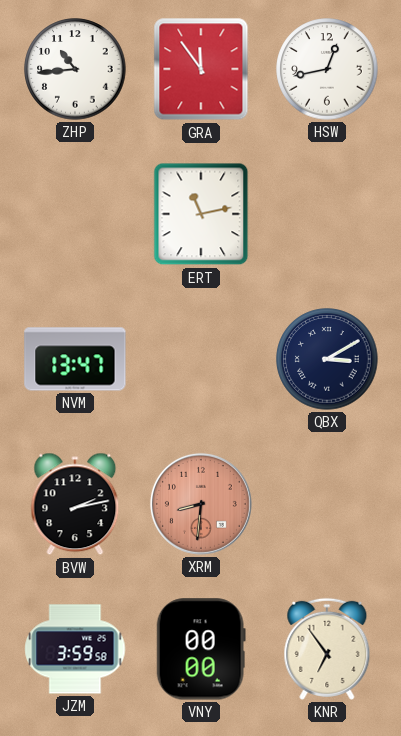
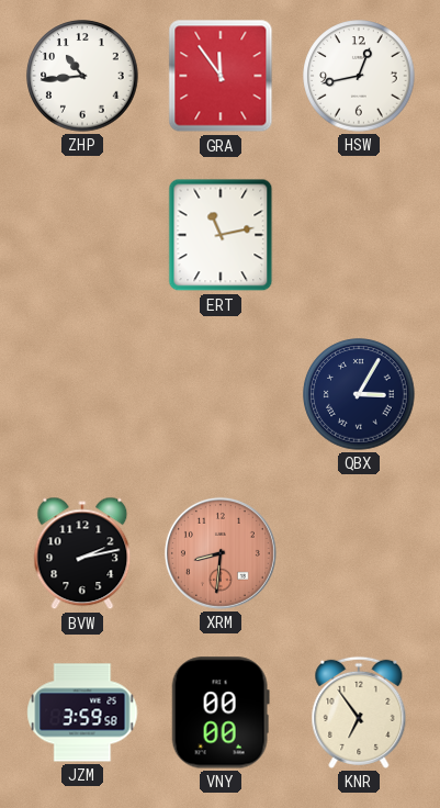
NVM: 13:47 -> none (75, 359)
QBX: 3:10 -> 3:05 (359, 394)
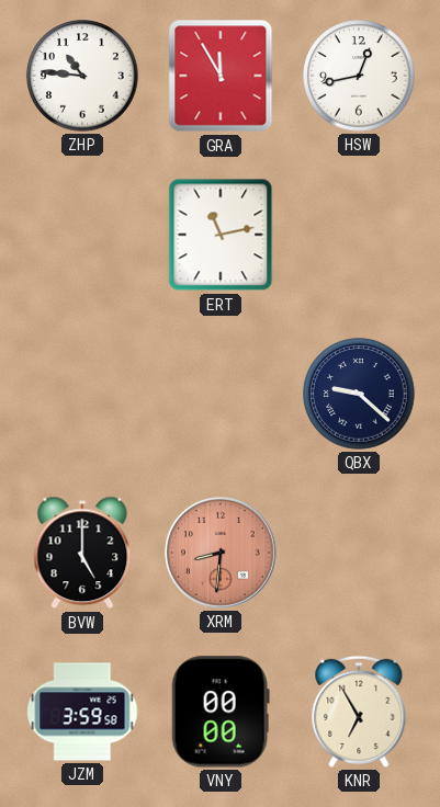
ZHP: 10:44 -> 10:46 (82, 76)
GRA: 11:54 -> 11:55 (221, 76)
QBX: 3:05 -> 9:22 (359, 394)
BVW: 2:13 -> 5:00 (82, 553)
KNR: 6:54 -> 6:55 (359, 712)
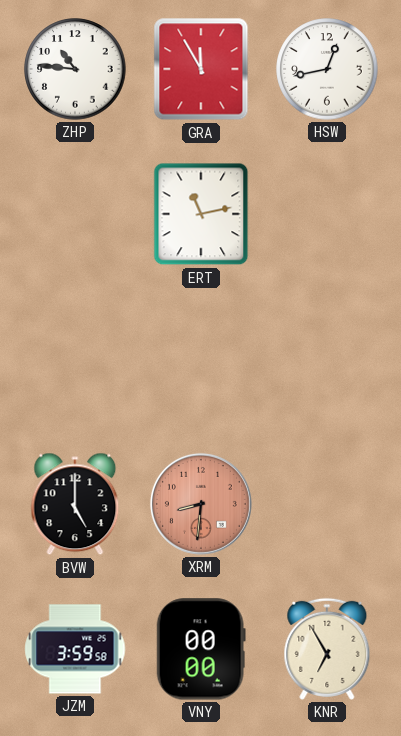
QBX: 9:22 -> none (359, 394)
